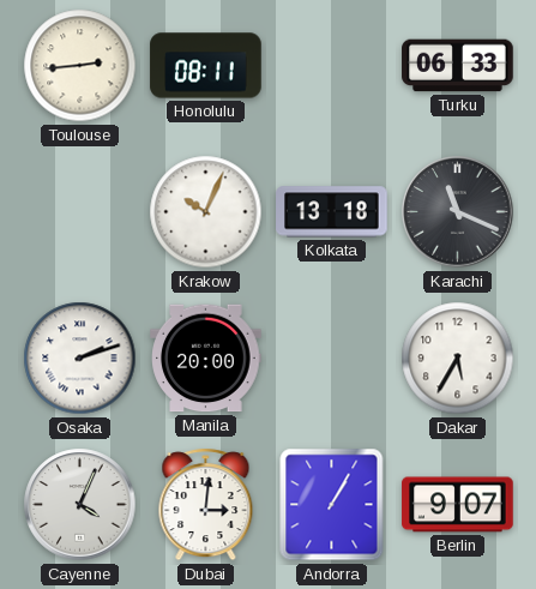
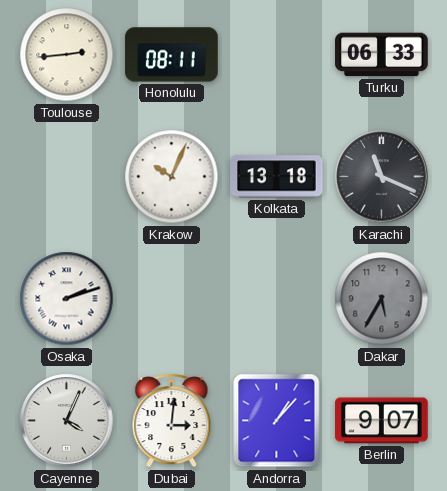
Manila: 20:00 -> none (206, 359)
Dakar dial: white -> grey (382, 299)
Andorra: 1:05 -> 1:07 (277, 421)
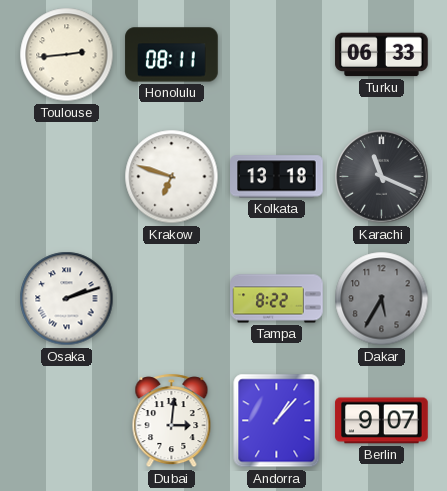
Krakow: 10:04 -> 6:48 (172, 177)
Tampa: none -> 8:22 (277, 299)
Cayenne: 4:04 -> none (67, 421)
